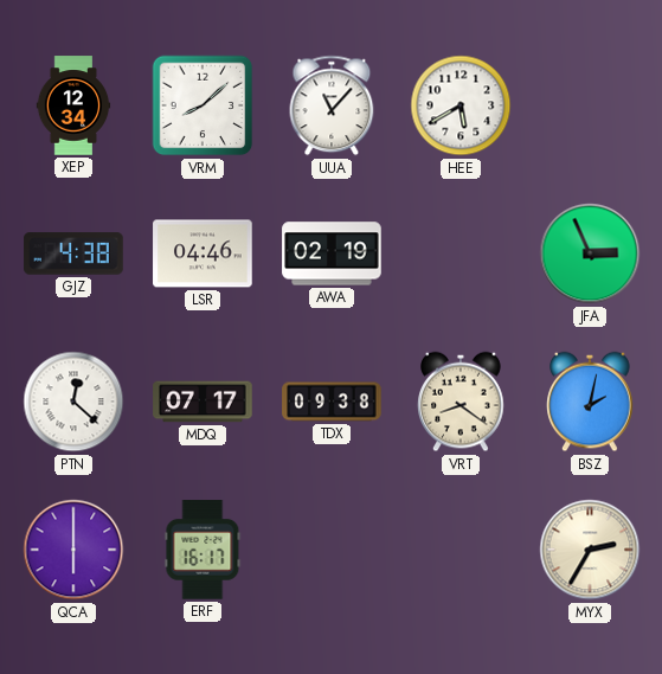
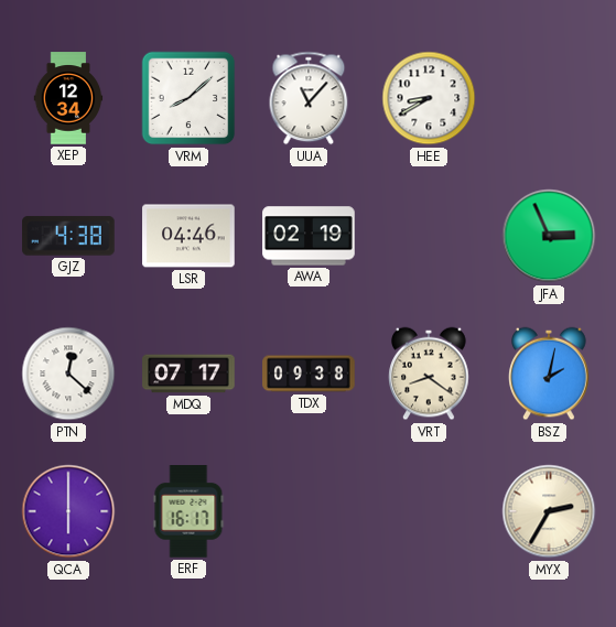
HEE: 5:40 -> 8:40 (429, 98)
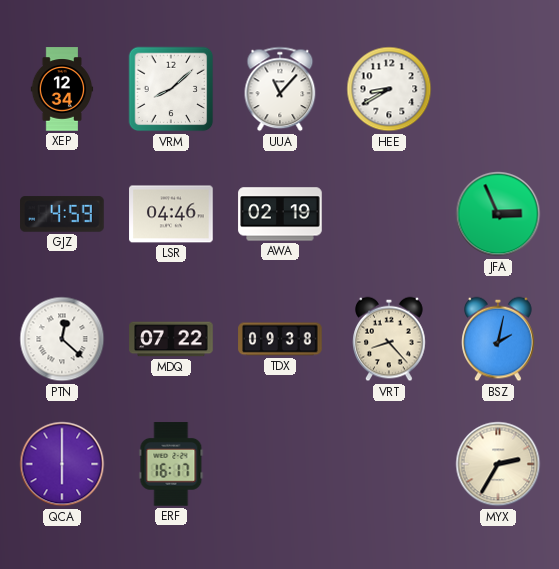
GJZ: 4:38 -> 4:59 (62, 214)
MDQ: 07:17 -> 07:22 (171, 339)
VRT: 8:21 -> 8:23 (389, 339)
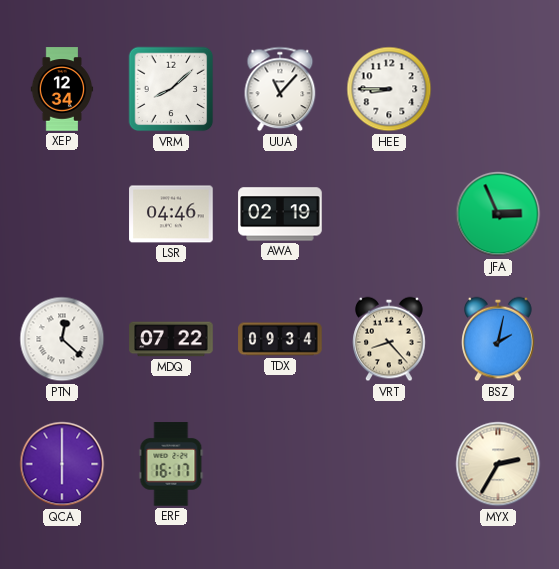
HEE: 8:40 -> 8:45 (389, 89)
GJZ: 4:59 -> none (62, 214)
TDX: 09:38 -> 09:34 (280, 339)
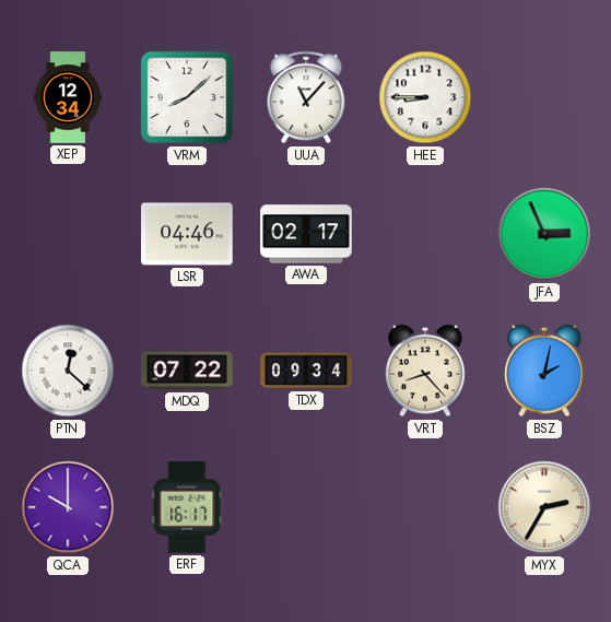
AWA: 02:19 -> 02:17 (306, 234)
QCA: 6:00 -> 10:00 (68, 507)
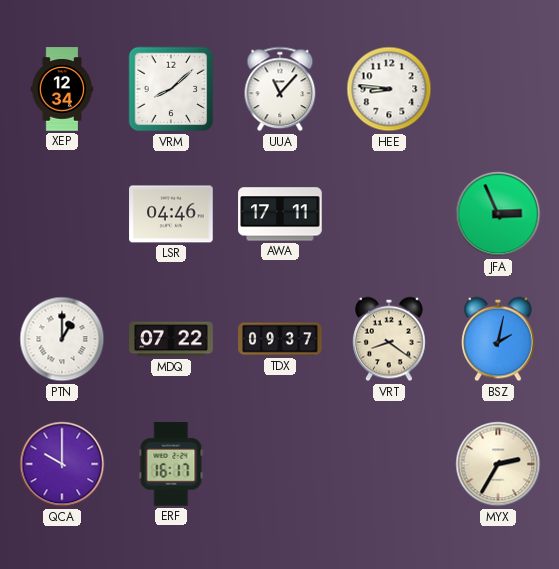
HEE: 8:45 -> 8:46 (389, 89)
AWA: 02:17 -> 17:11 (280, 214)
PTN: 12:22 -> 1:00 (62, 339)
TDX: 09:34 -> 09:37 (280, 339)
VRT: 8:23 -> 8:21 (389, 339)
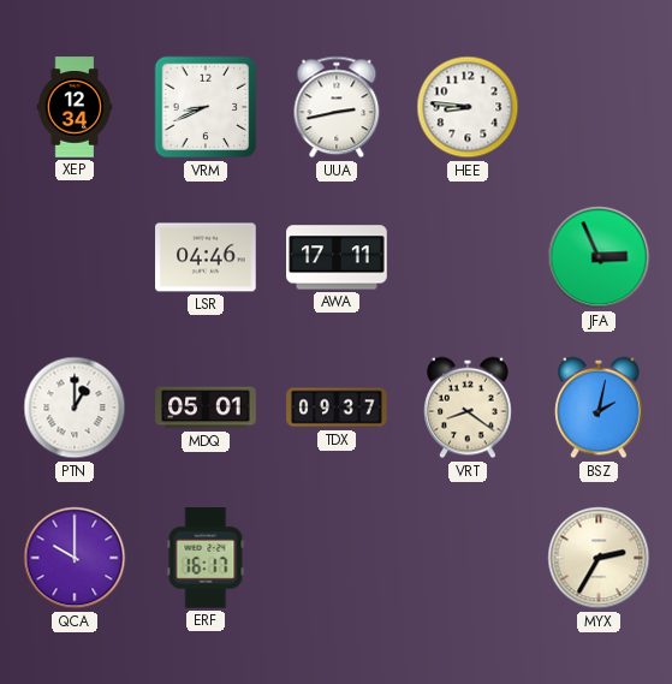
VRM: 8:08 -> 8:41 (206, 107)
UUA: 11:07 -> 2:43 (337, 107)
MDQ: 07:22 -> 05:01 (206, 408)
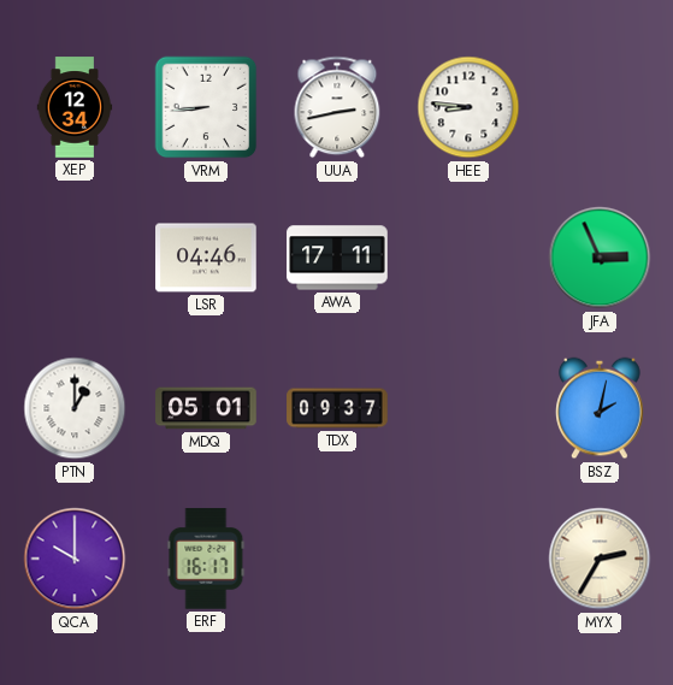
VRM: 8:41 -> 8:44 (206, 107)
VRT: 8:21 -> none (468, 408)
